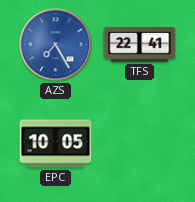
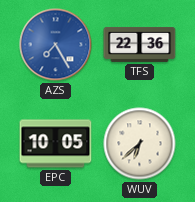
TFS: 22:41 -> 22:36 (140, 44)
WUV: none -> 6:38 (140, 144)
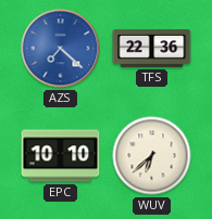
AZS: 7:25 -> 7:22 (61, 49)
EPC: 10:05 -> 10:10 (61, 156)
